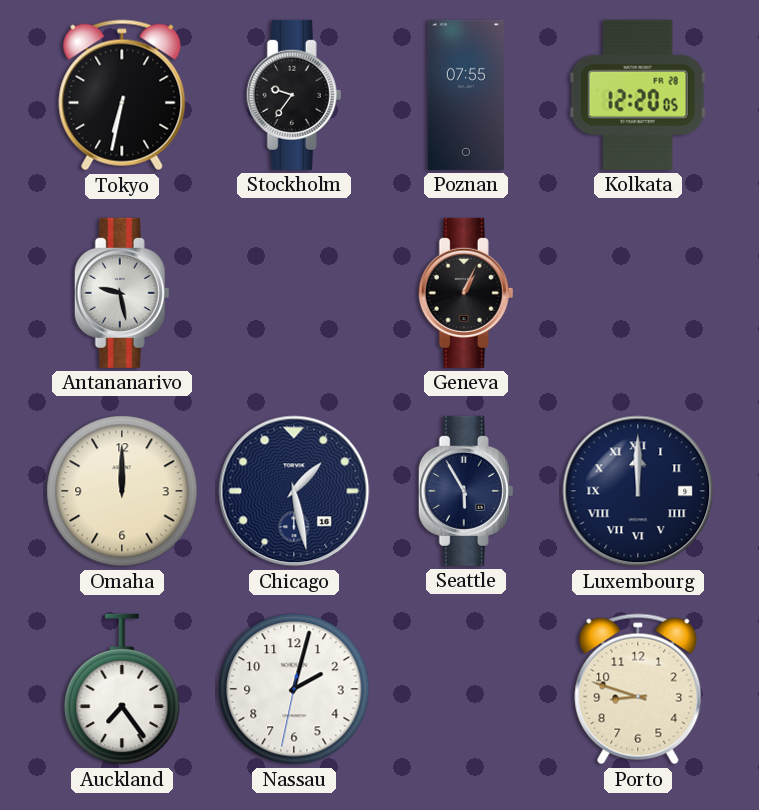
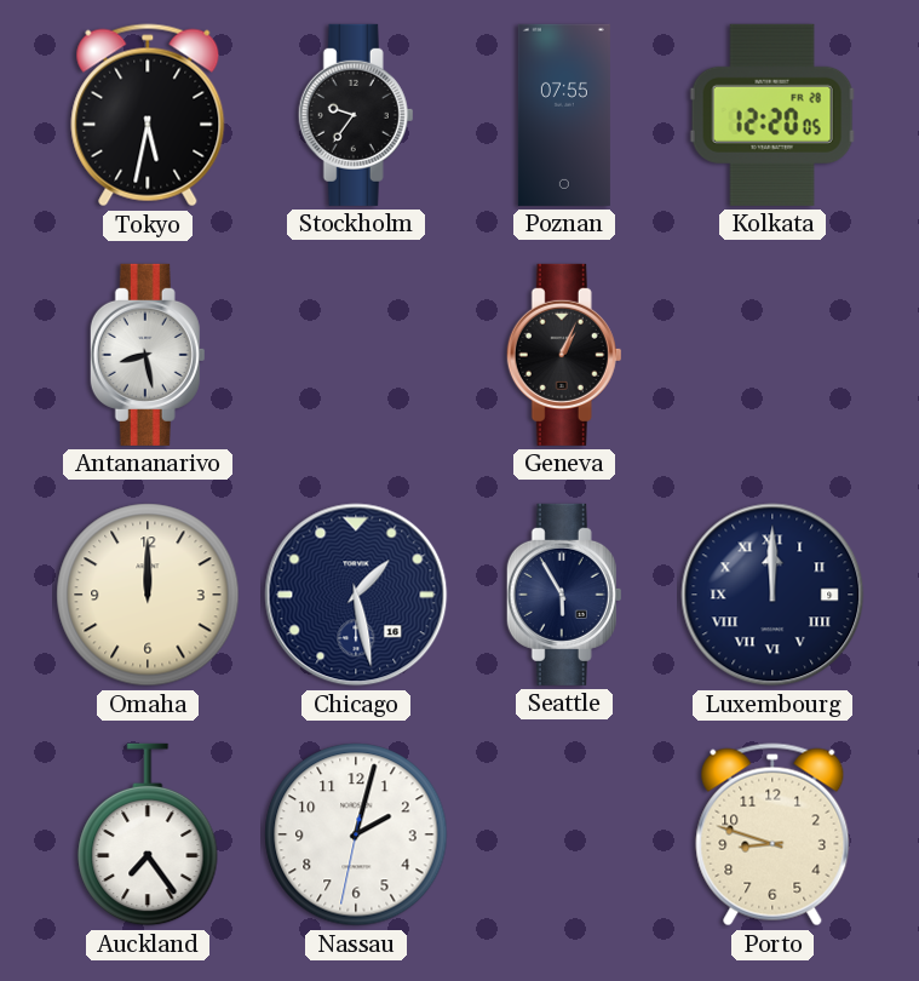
Tokyo: 6:32 -> 5:32 (148, 115)
Antananarivo: 9:28 -> 8:28 (148, 355)
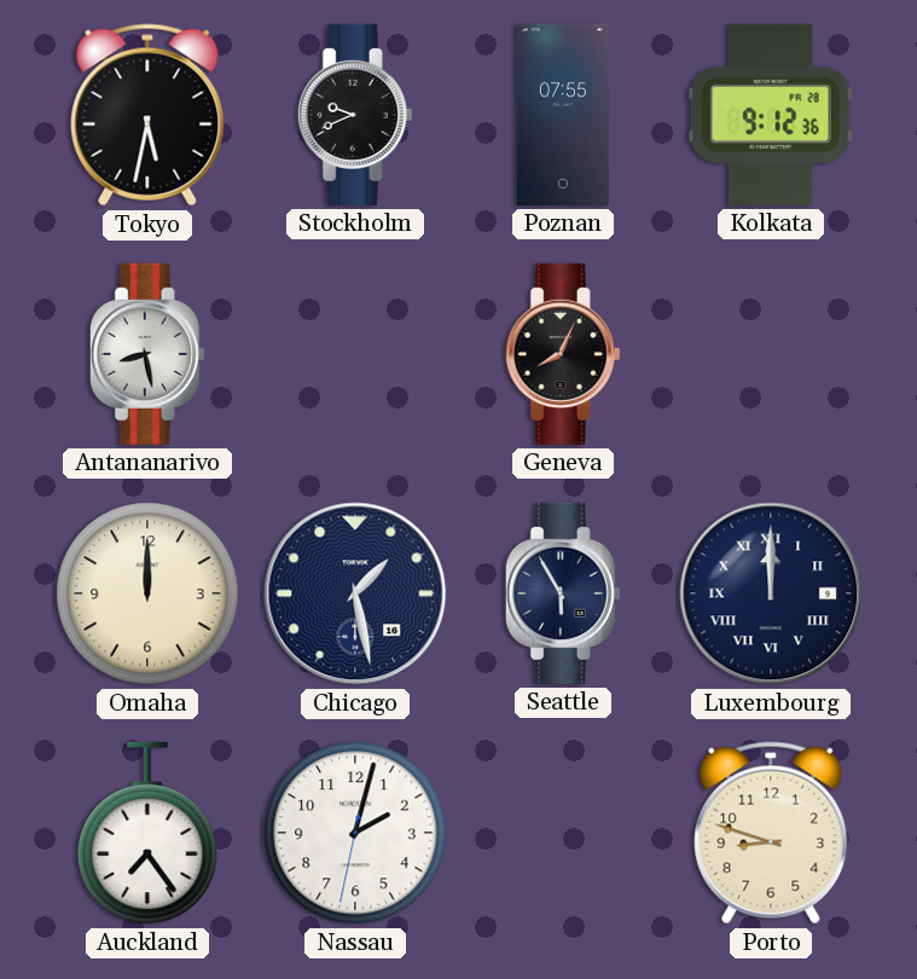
Stockholm: 9:36 -> 9:41 (355, 115)
Kolkata: 12:20 -> 9:12 (771, 115)
Geneva: 1:04 -> 8:04 (563, 354)
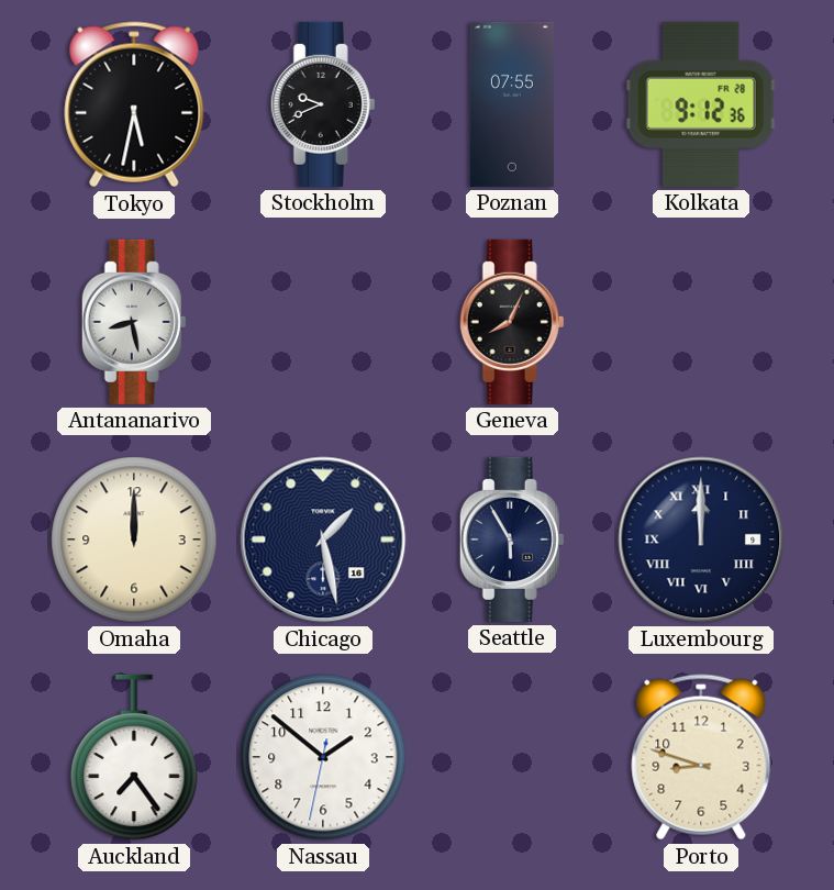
Nassau: 2:02 -> 1:51 (323, 757)
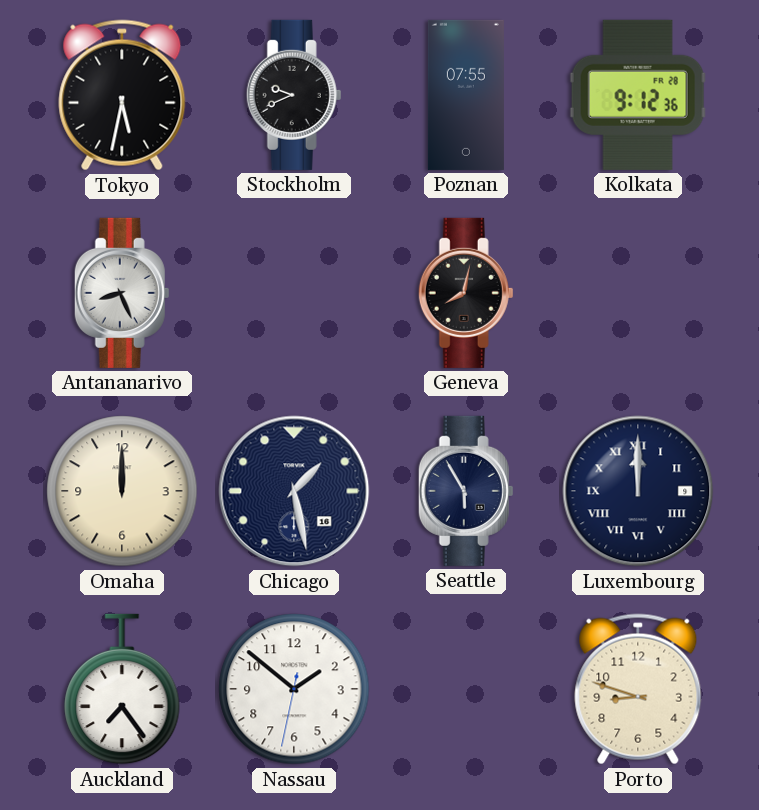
Antananarivo: 8:28 -> 8:26 (122, 293)
Geneva: 8:04 -> 8:02 (466, 293)
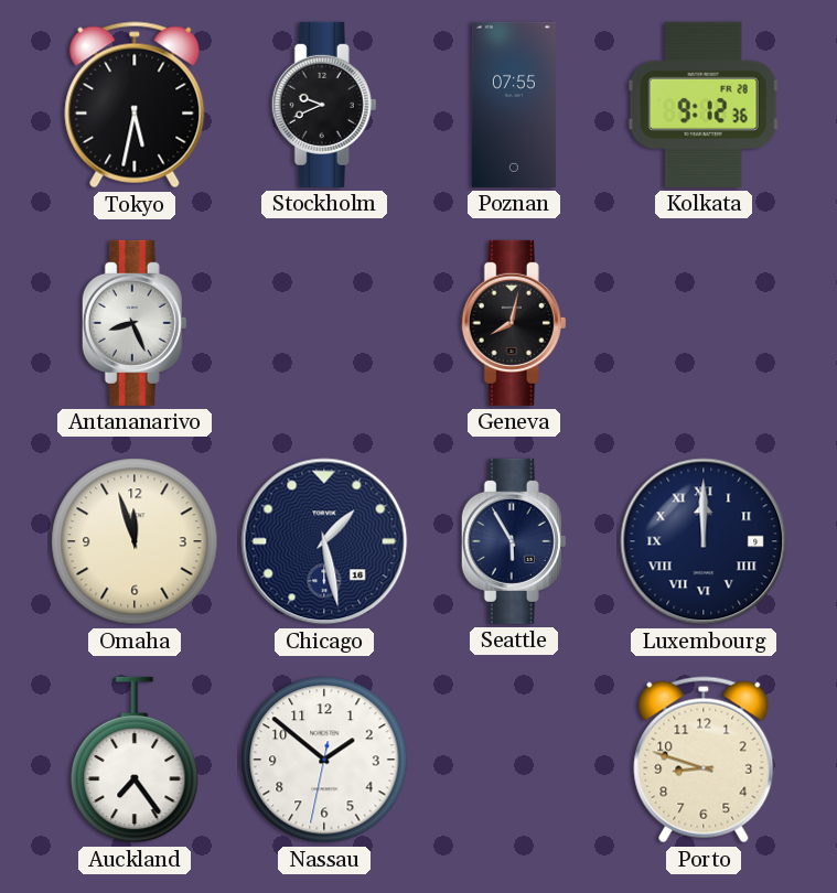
Omaha: 12:00 -> 11:57 (135, 541)
